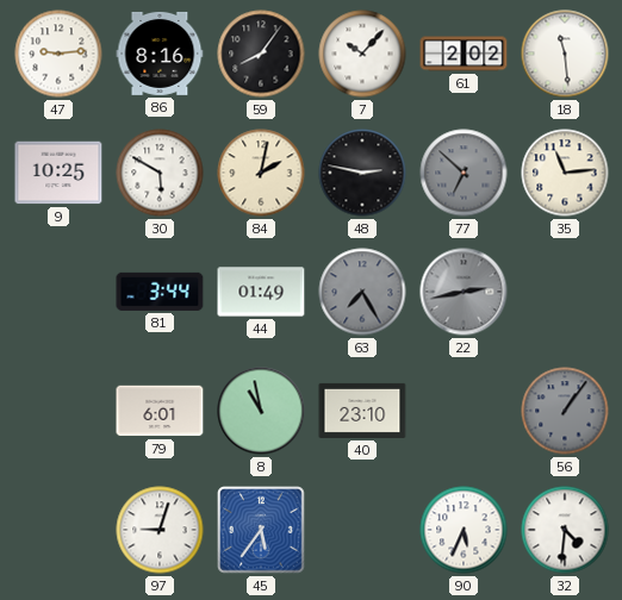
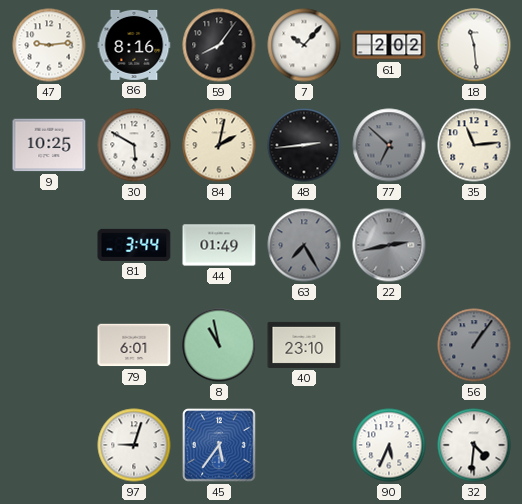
48: 2:47 -> 2:44 (304, 145)
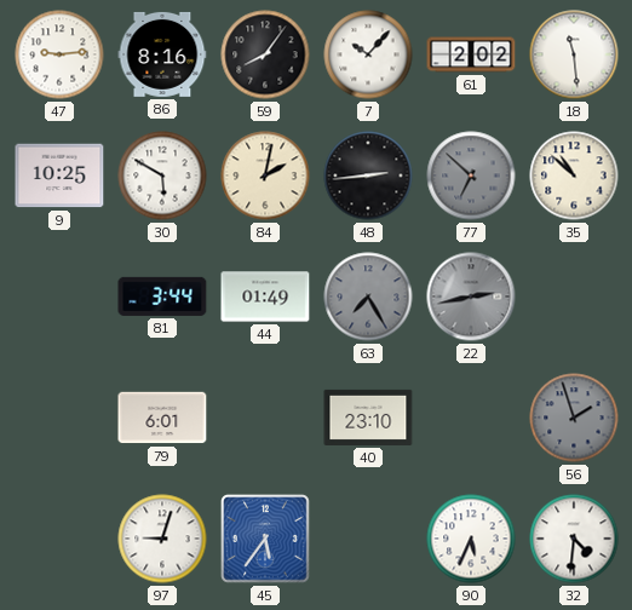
35: 11:14 -> 10:52 (574, 175)
8: 10:58 -> none (219, 345)
56: 1:06 -> 1:57 (574, 418)
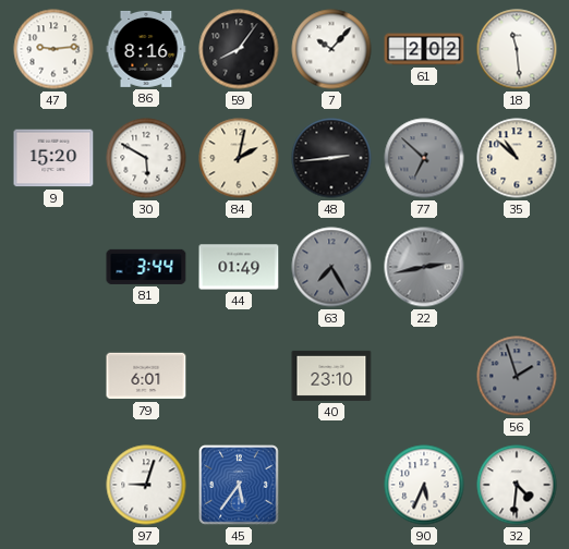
9: 10:25 -> 15:20 (53, 158)
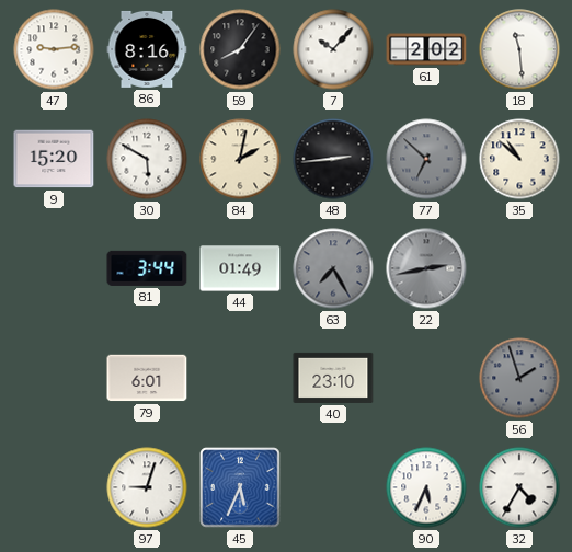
45: 5:36 -> 5:34 (240, 487)
32: 4:31 -> 4:35 (519, 487)
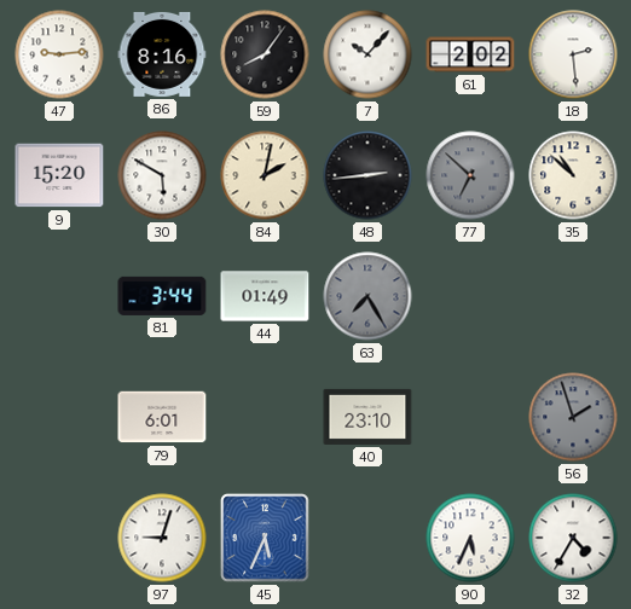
18: 11:29 -> 2:29 (573, 54)
22: 2:43 -> none (426, 268)
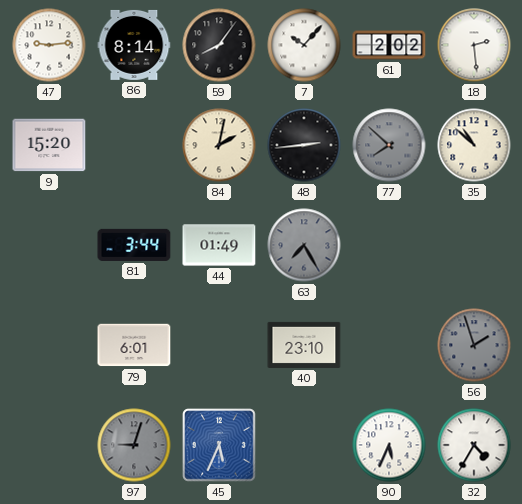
86: 8:16 -> 8:14 (134, 45)
30: 5:50 -> none (162, 175)
77: 6:52 -> 7:52 (389, 145)
97 dial: white -> grey (134, 445)
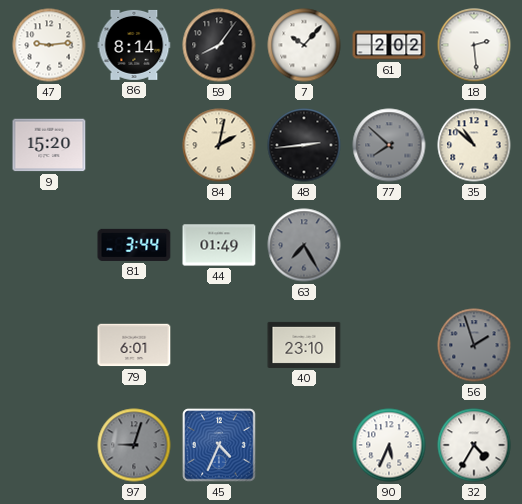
45: 5:34 -> 4:34 (219, 445)
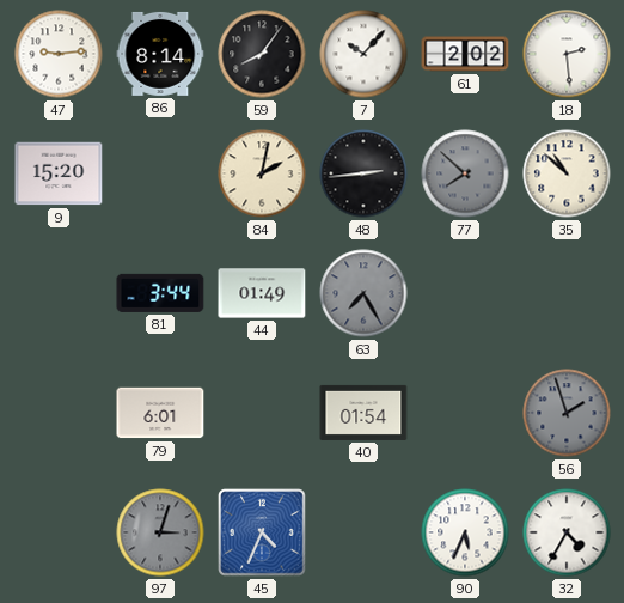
40: 23:10 -> 01:54 (363, 413)
97: 9:03 -> 3:03 (160, 532)
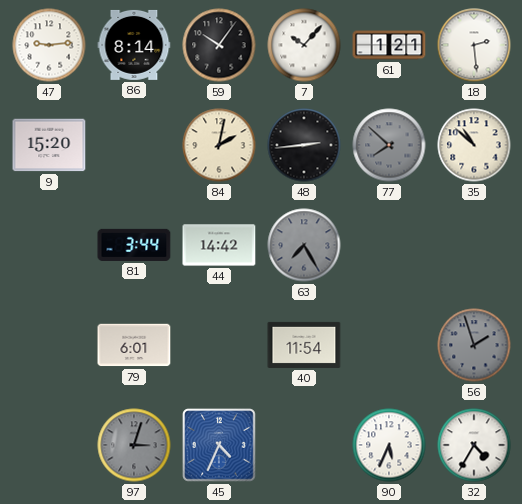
59: 8:06 -> 10:06 (219, 45)
61: 2:02 -> 1:21 (389, 45)
44: 01:49 -> 14:42 (219, 245)
40: 01:54 -> 11:54 (304, 345)
